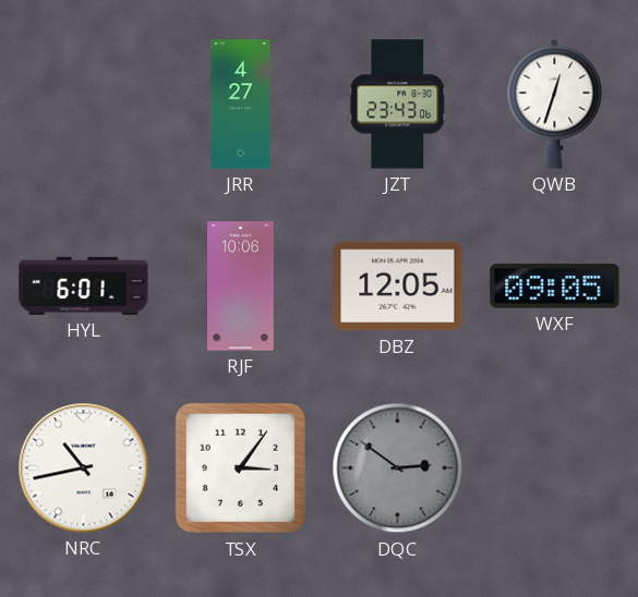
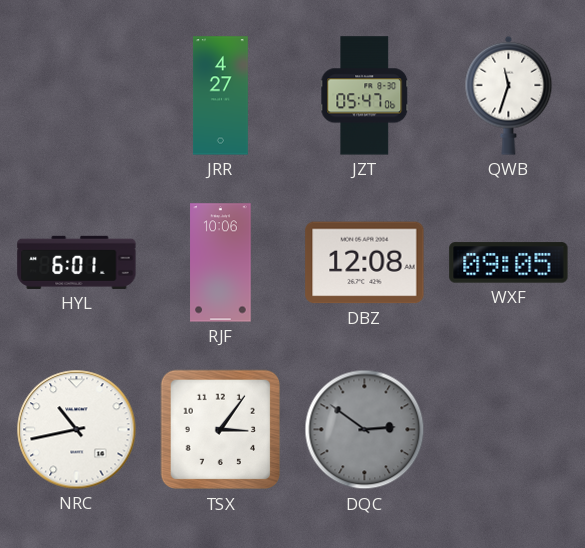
JZT: 23:43 -> 05:47 (365, 96)
QWB: 12:33 -> 11:33 (509, 95)
DBZ: 12:05 -> 12:08 (365, 263)
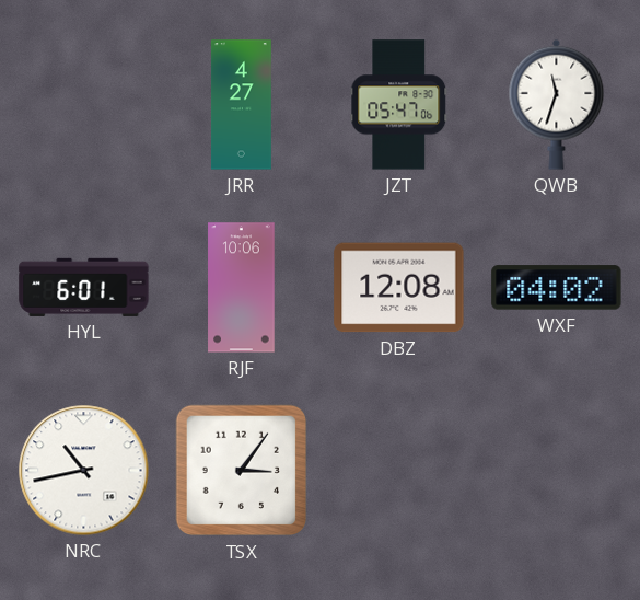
WXF: 09:05 -> 04:02 (557, 288)
DQC: 2:51 -> none (365, 430)
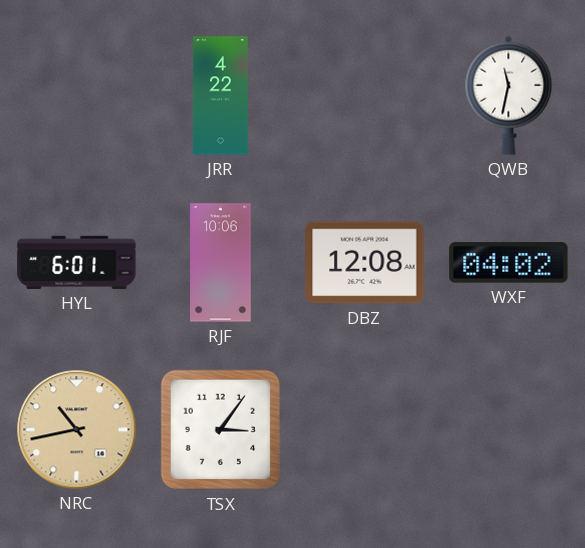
JRR: 4:27 -> 4:22 (220, 96)
JZT: 05:47 -> none (399, 105)
QWB: 11:33 -> 11:32 (509, 95)
NRC dial: white -> champagne (77, 430)
